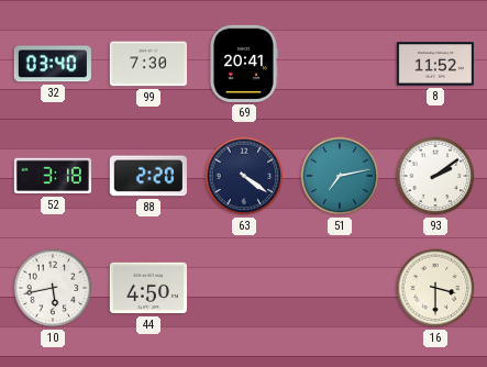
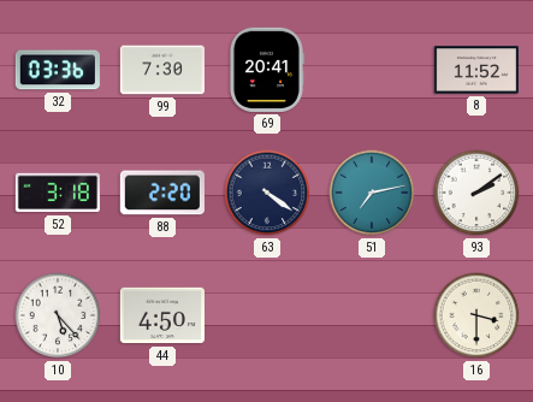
32: 03:40 -> 03:36 (58, 70)
10: 5:43 -> 5:23 (58, 315)
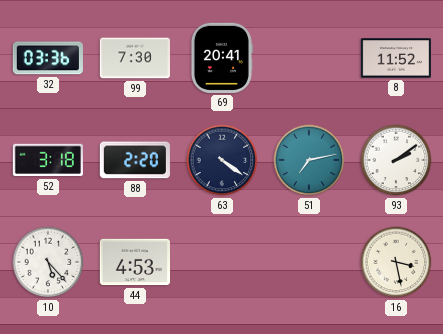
44: 4:50 -> 4:53 (135, 262)
16: 3:30 -> 3:28 (396, 262)
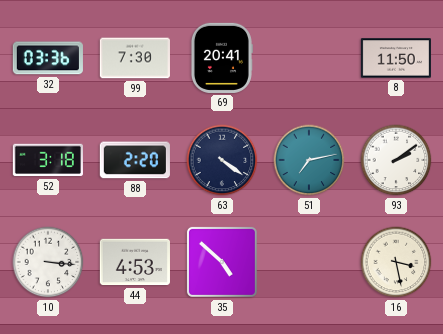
8: 11:52 -> 11:50 (396, 58)
10: 5:23 -> 3:16 (48, 262)
35: none -> 4:52 (222, 262)
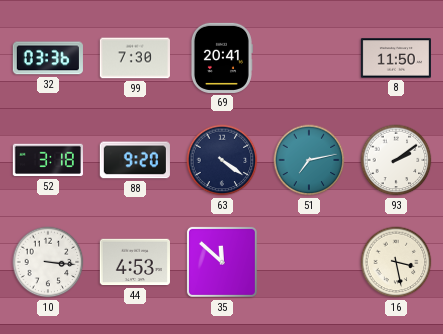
88: 2:20 -> 9:20 (135, 160)
35: 4:52 -> 11:52 (222, 262)
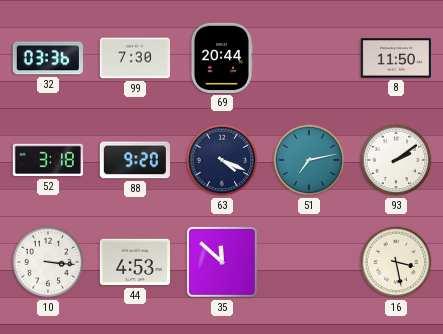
69: 20:41 -> 20:44 (221, 58)
63: 4:21 -> 4:19 (222, 160)
